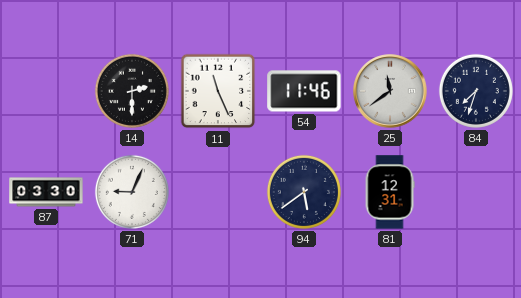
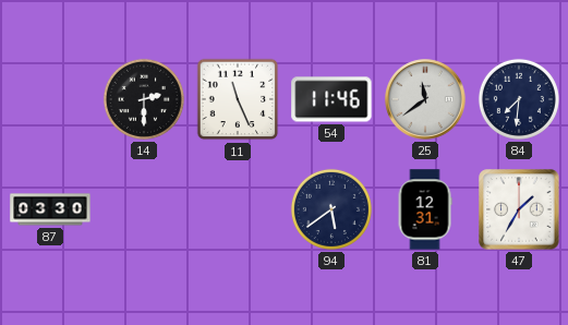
84: 7:33 -> 7:31 (519, 99)
71: 9:04 -> none (132, 192)
47: none -> 1:35 (519, 209)
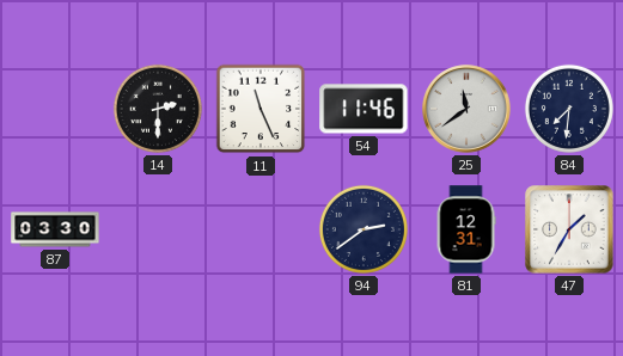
94: 5:39 -> 2:39 (364, 229)
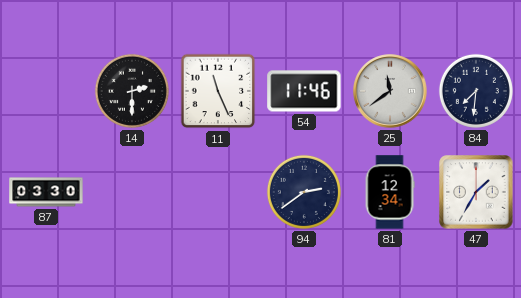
81: 12:31 -> 12:34 (390, 192)
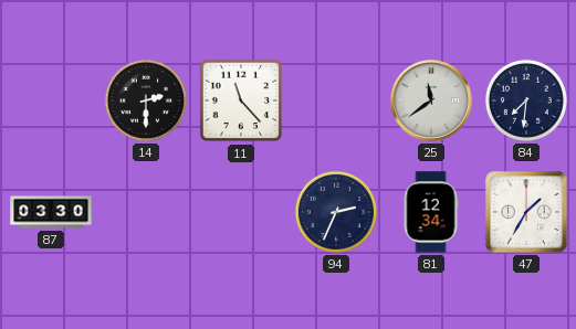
11: 11:26 -> 11:23 (241, 100)
54: 11:46 -> none (304, 91)
94: 2:39 -> 2:34 (336, 212)
